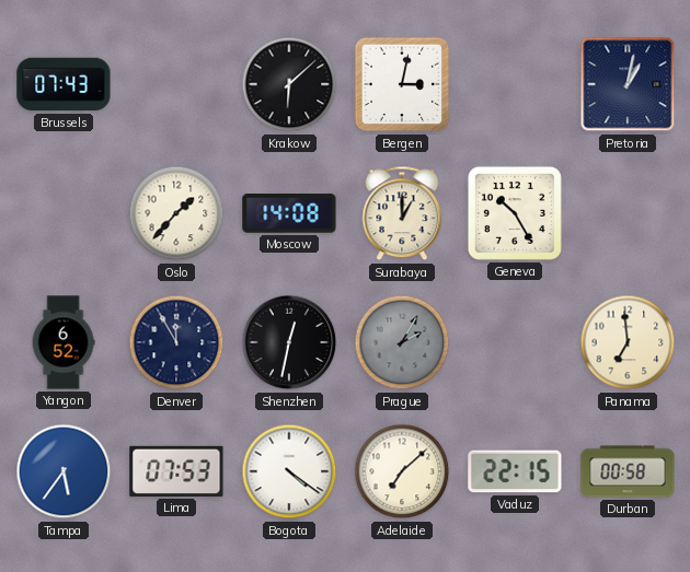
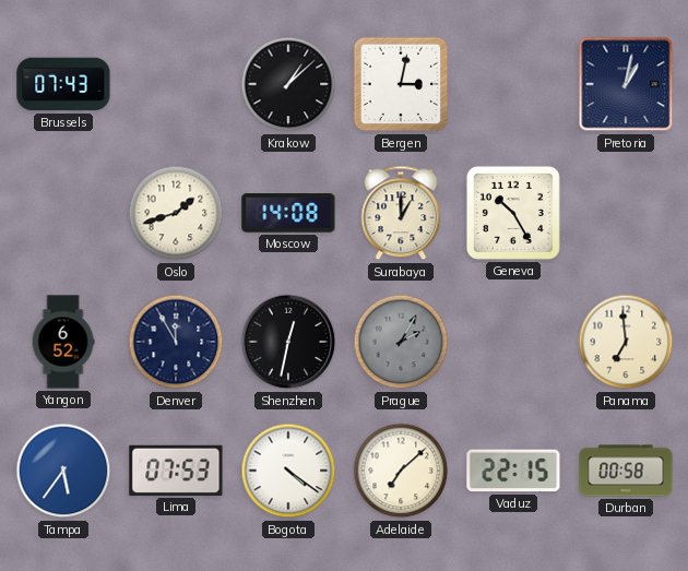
Krakow: 6:08 -> 1:08 (288, 84)
Oslo: 1:37 -> 1:42 (176, 213)
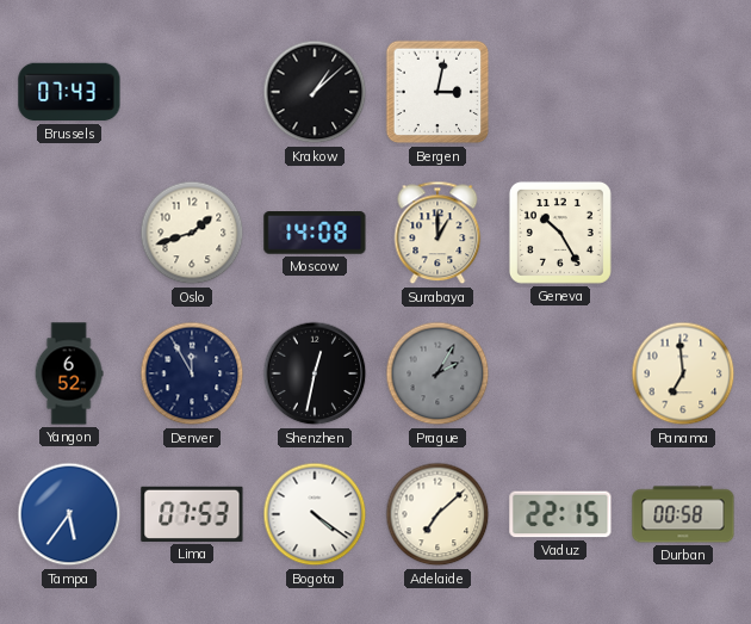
Pretoria: 1:02 -> none (626, 84)
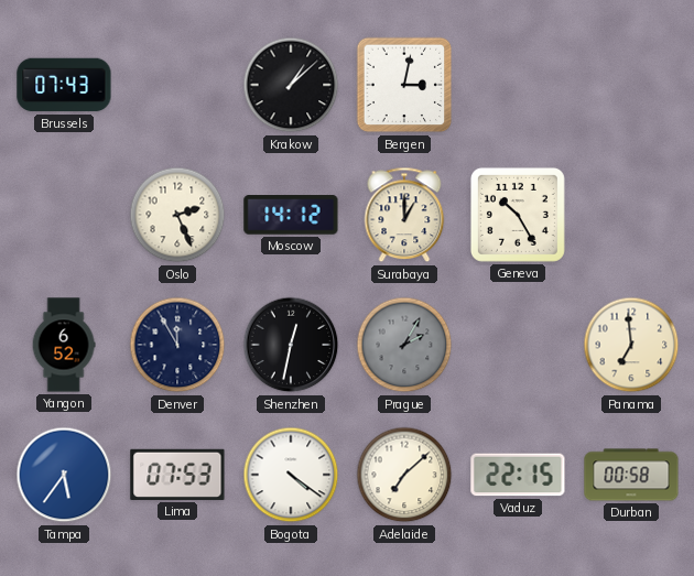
Oslo: 1:42 -> 2:26 (177, 215)
Moscow: 14:08 -> 14:12 (291, 215)
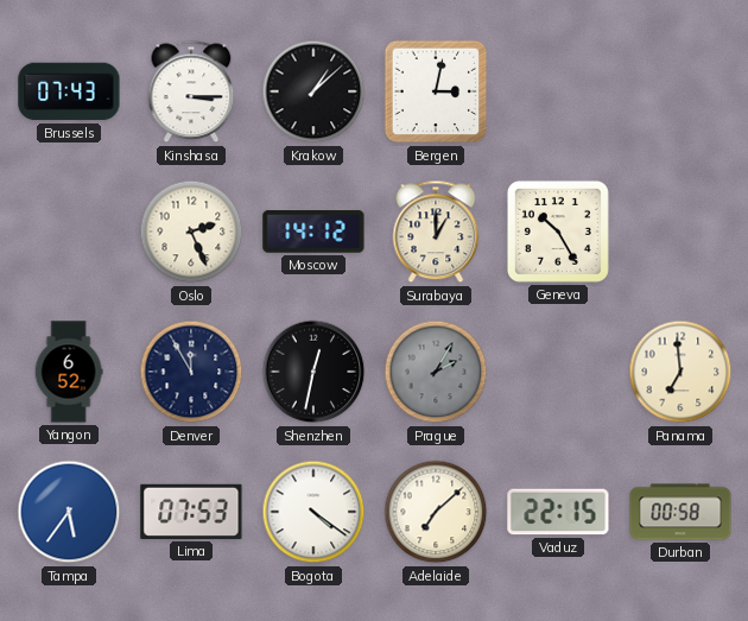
Kinshasa: none -> 3:15 (191, 91)
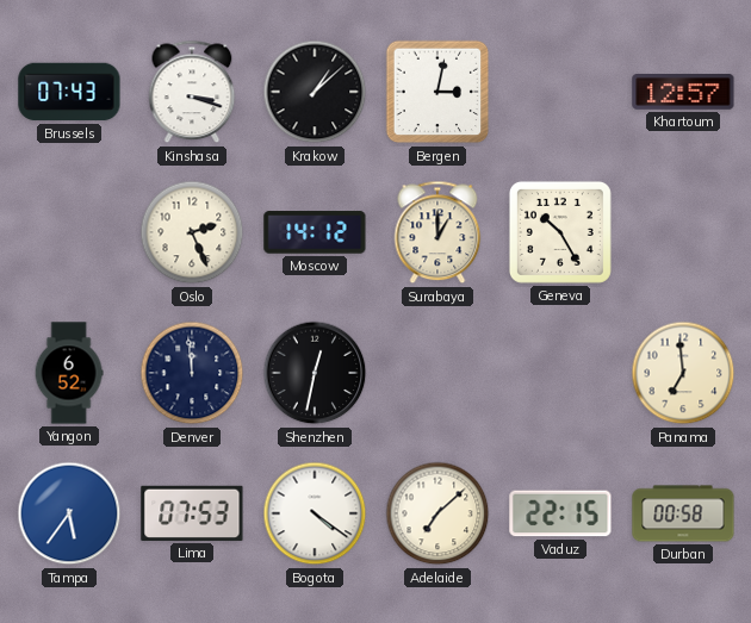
Kinshasa: 3:15 -> 3:18 (192, 92)
Khartoum: none -> 12:57 (683, 93)
Denver: 11:55 -> 11:59 (192, 373)
Prague: 2:05 -> none (436, 372)
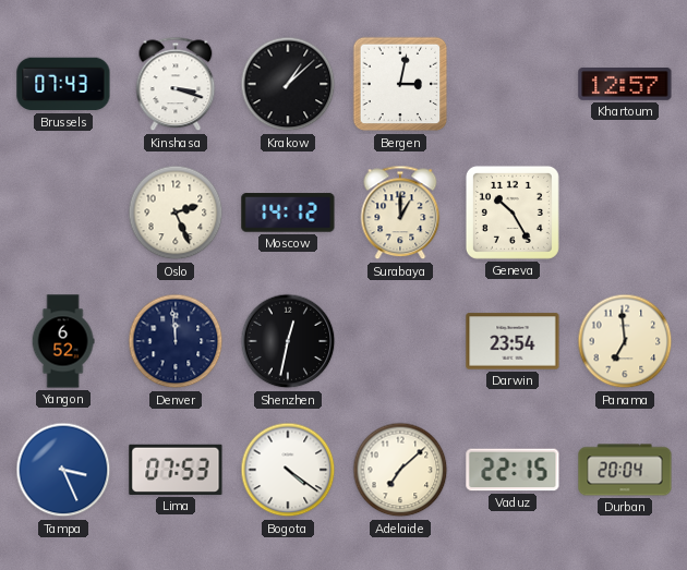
Darwin: none -> 23:54 (513, 341)
Tampa: 5:36 -> 3:26 (63, 470)
Durban: 00:58 -> 20:04 (625, 470)
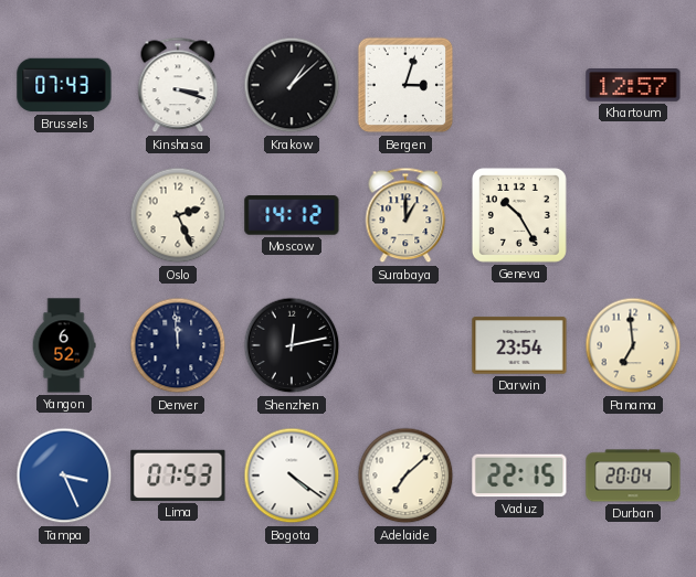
Bergen: 3:02 -> 3:03 (405, 85)
Shenzhen: 12:32 -> 12:13 (292, 345)
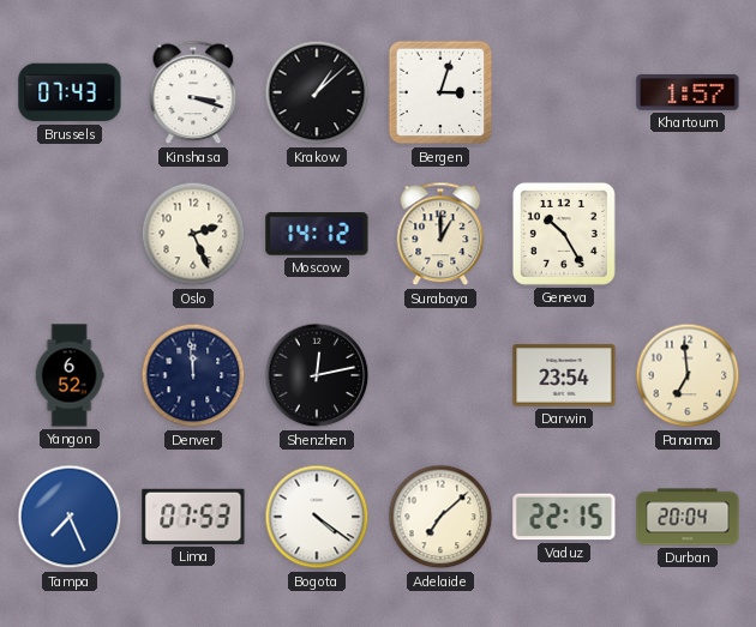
Khartoum: 12:57 -> 1:57 (688, 94)
Tampa: 3:26 -> 7:26 (70, 517)
